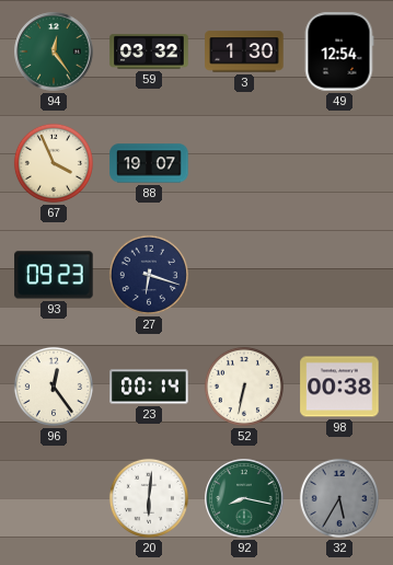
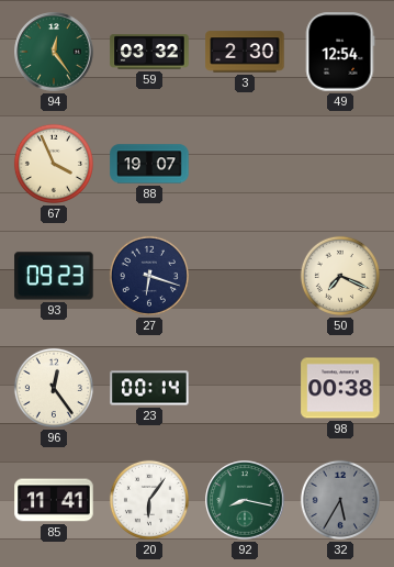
3: 1:30 -> 2:30 (245, 52)
50: none -> 7:19 (340, 276)
52: 6:32 -> none (244, 387)
85: none -> 11:41 (54, 500)
20: 6:01 -> 6:06 (149, 500)
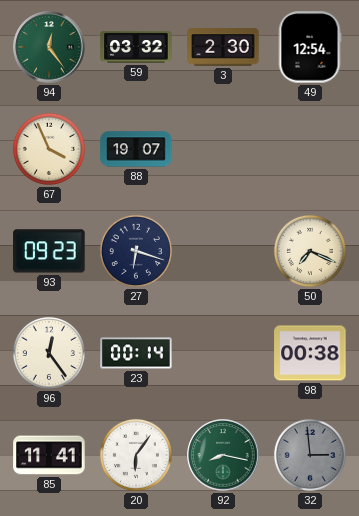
32: 5:35 -> 2:59 (310, 455)
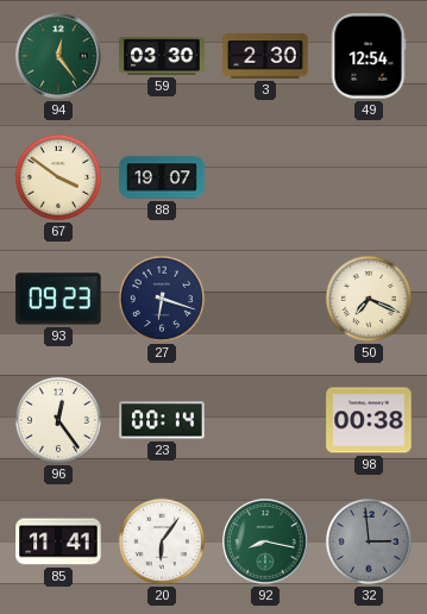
59: 03:32 -> 03:30 (162, 56)
67: 3:56 -> 3:51 (58, 177)
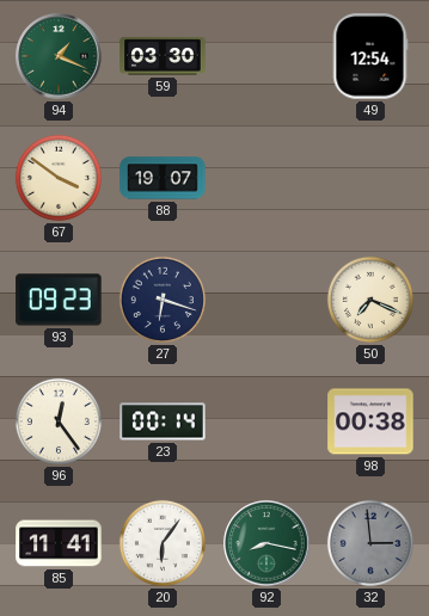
94: 12:24 -> 1:19 (59, 56)
3: 2:30 -> none (265, 56)
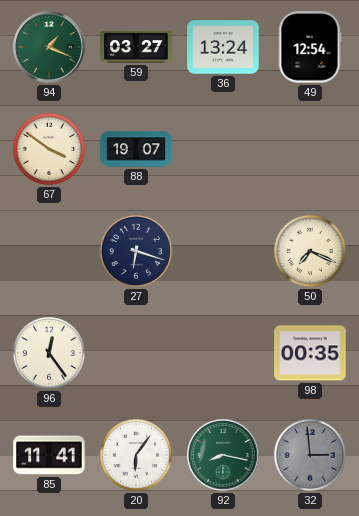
59: 03:30 -> 03:27 (136, 47)
36: none -> 13:24 (223, 47)
93: 09:23 -> none (59, 300)
23: 00:14 -> none (163, 421)
98: 00:38 -> 00:35 (310, 353)
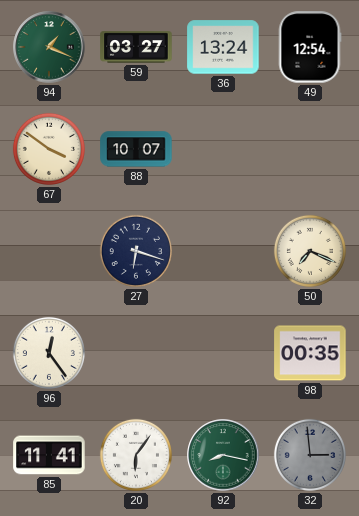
88: 19:07 -> 10:07 (136, 149)
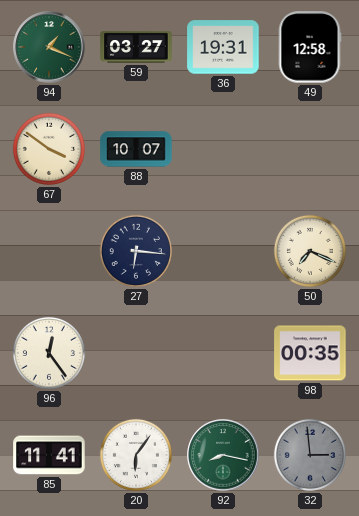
36: 13:24 -> 19:31 (223, 47)
49: 12:54 -> 12:58 (310, 47)
27: 6:18 -> 6:16 (136, 251)
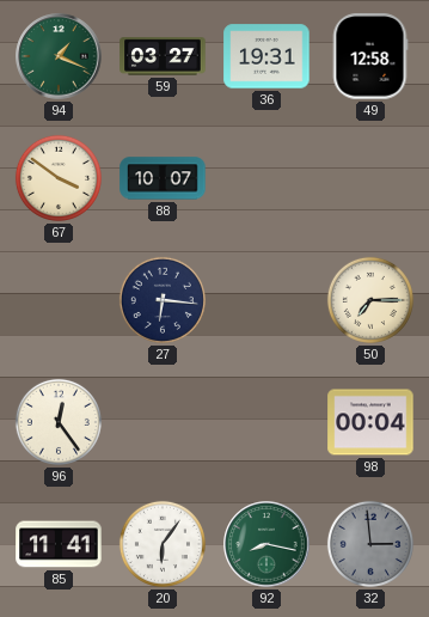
50: 7:19 -> 7:15 (370, 300)
98: 00:35 -> 00:04 (370, 422)
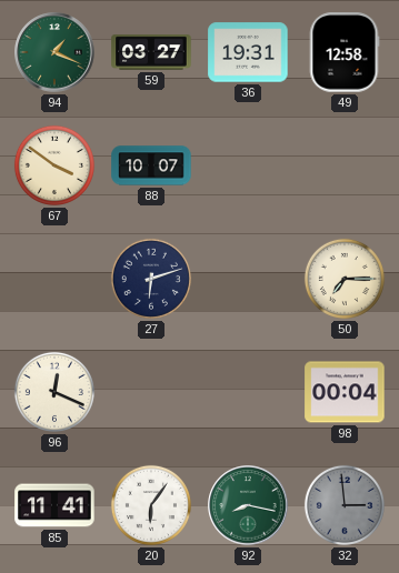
27: 6:16 -> 6:12 (151, 279)
96: 12:24 -> 12:19 (54, 392)
